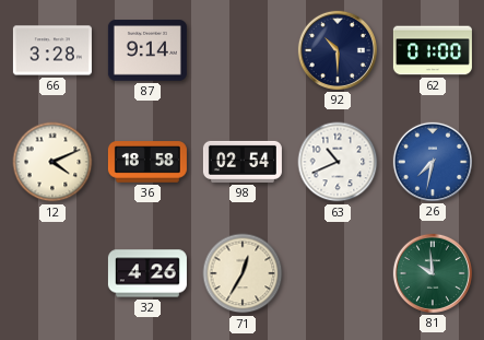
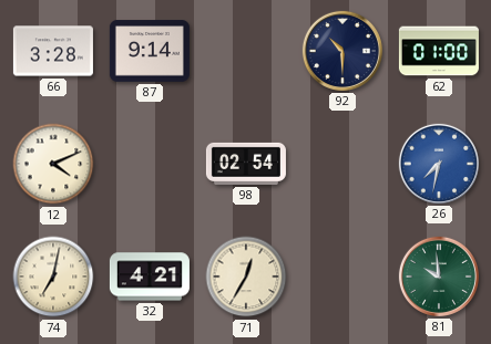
36: 18:58 -> none (147, 162)
63: 10:41 -> none (338, 162)
74: none -> 7:02 (53, 277)
32: 4:26 -> 4:21 (150, 277)
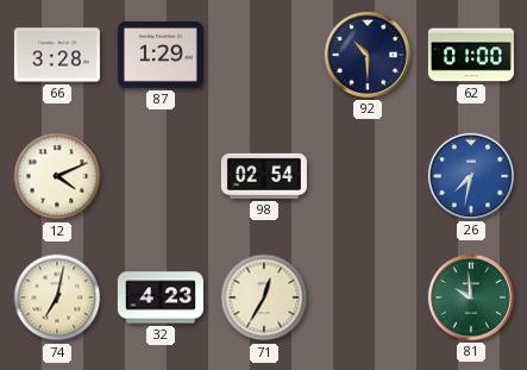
87: 9:14 -> 1:29 (161, 55)
32: 4:21 -> 4:23 (161, 297)
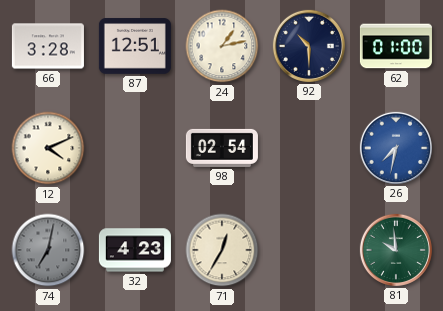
87: 1:29 -> 12:51 (135, 46)
24: none -> 1:13 (222, 46)
74 dial: cream -> grey (48, 250)
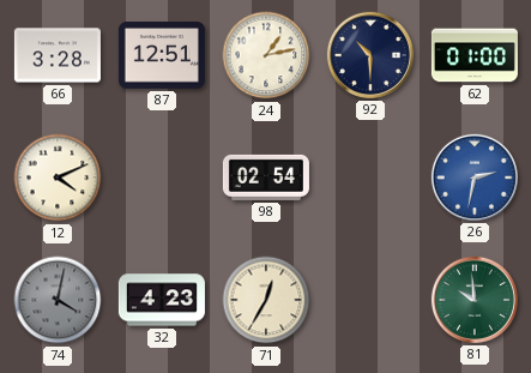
26: 7:32 -> 2:32 (475, 178)
74: 7:02 -> 4:02 (58, 300)
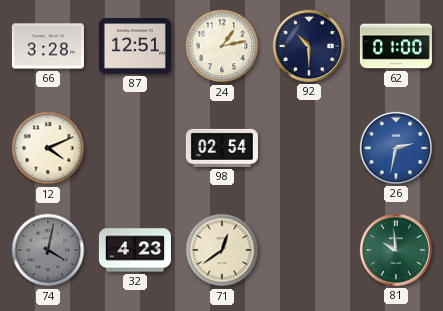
71: 12:35 -> 12:39 (222, 250)
